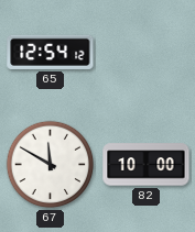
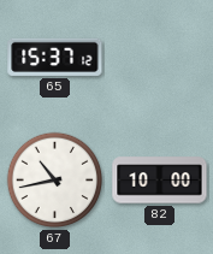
65: 12:54 -> 15:37 (55, 57)
67: 11:50 -> 10:43 (55, 181)
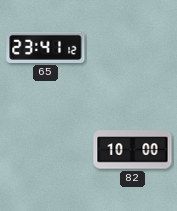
65: 15:37 -> 23:41 (46, 47)
67: 10:43 -> none (55, 181)
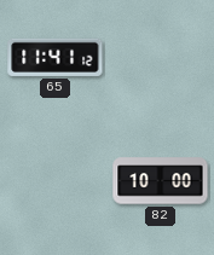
65: 23:41 -> 11:41 (56, 57)
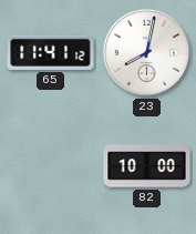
23: none -> 8:02 (146, 52)
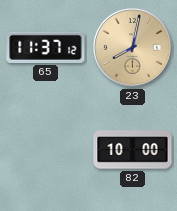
65: 11:41 -> 11:37 (46, 47)
23 dial: white -> champagne (132, 47)
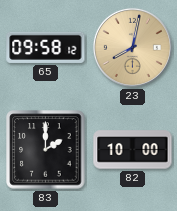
65: 11:37 -> 09:58 (46, 47)
83: none -> 2:00 (46, 150)
